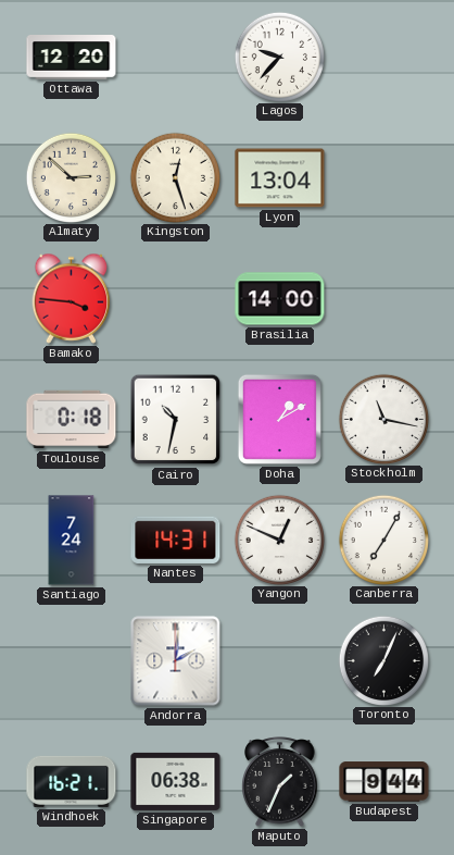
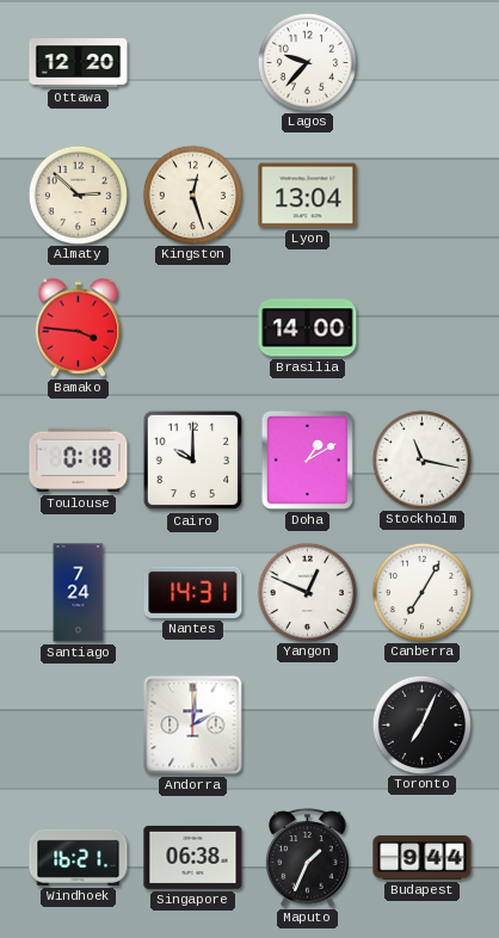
Cairo: 10:32 -> 10:00 (193, 461)
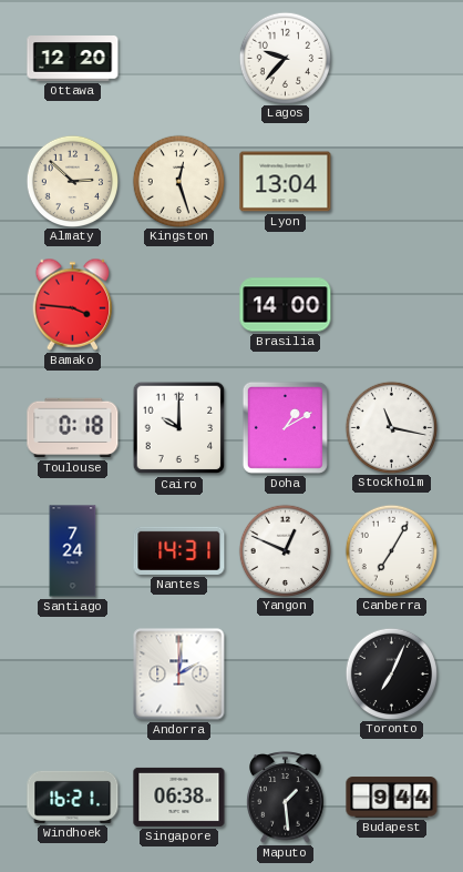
Maputo: 1:34 -> 1:29 (286, 798)
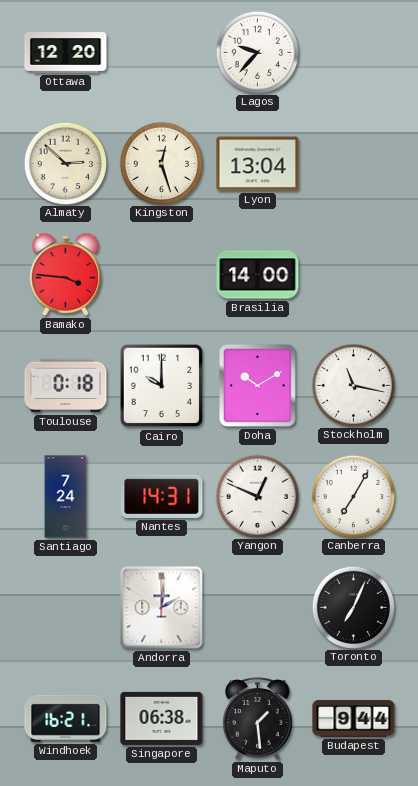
Doha: 1:10 -> 10:10 (257, 385)
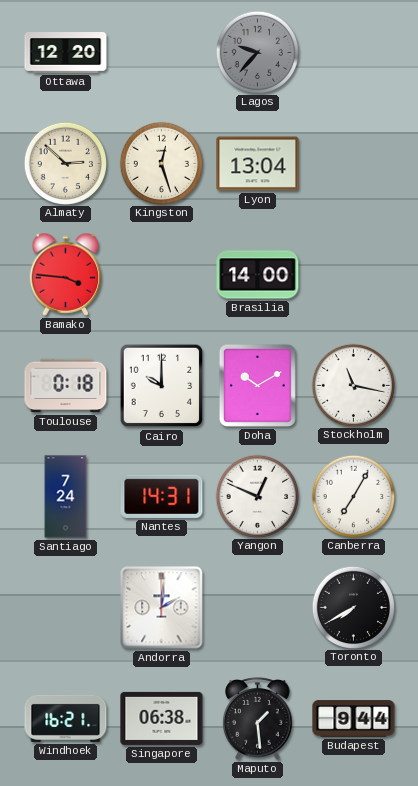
Lagos dial: white -> grey (257, 52)
Toronto: 7:04 -> 7:40 (353, 607)
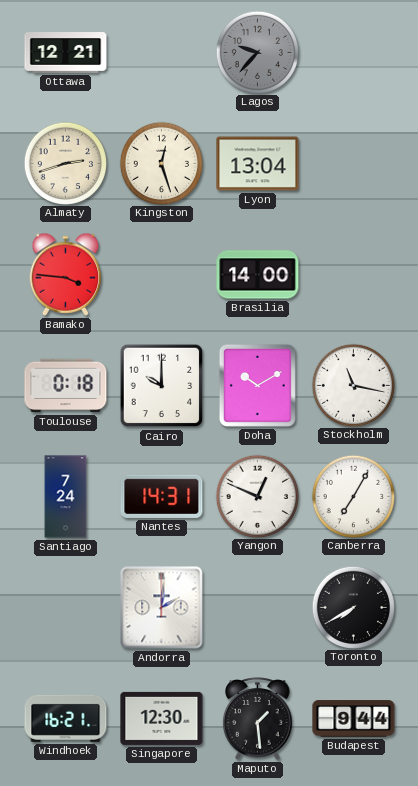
Ottawa: 12:20 -> 12:21 (66, 53)
Almaty: 2:52 -> 2:42 (65, 163)
Singapore: 06:38 -> 12:30 (162, 718)
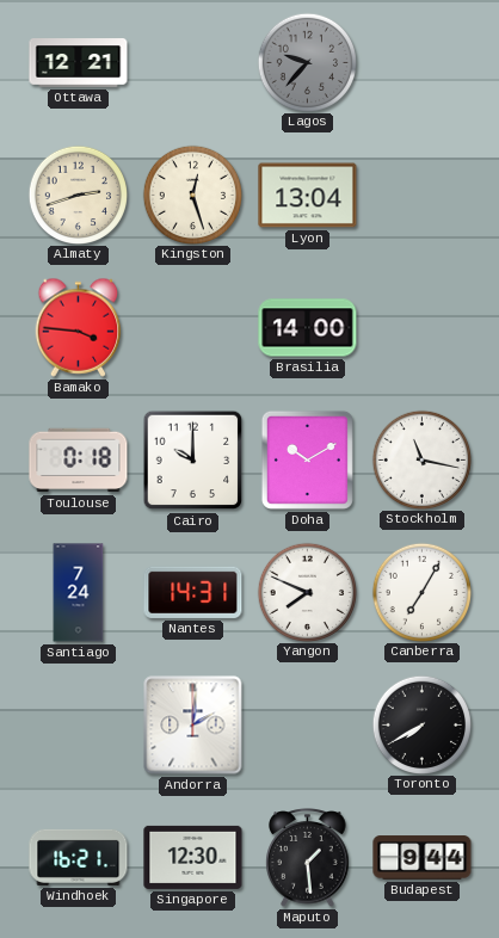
Yangon: 12:49 -> 7:49 (307, 592)
